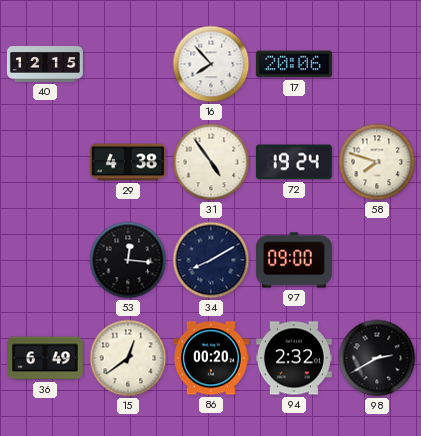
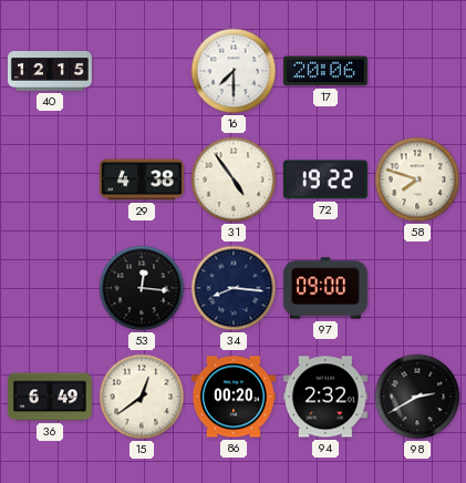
16: 7:53 -> 7:30 (234, 71)
72: 19:24 -> 19:22 (325, 179)
34: 8:10 -> 8:16 (234, 288)
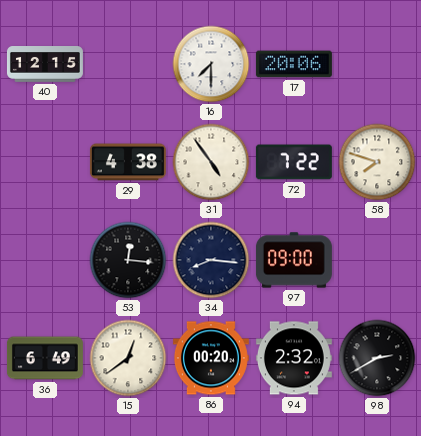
72: 19:22 -> 7:22 (294, 162)
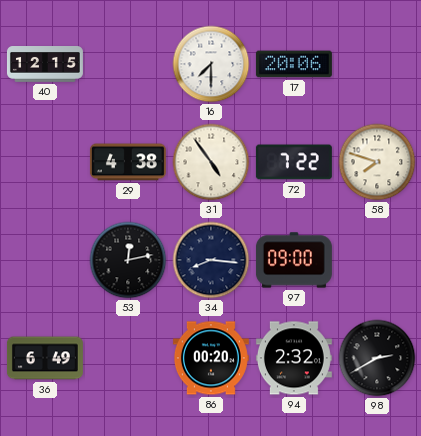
53: 12:16 -> 12:13 (128, 260)
15: 12:39 -> none (128, 358)
